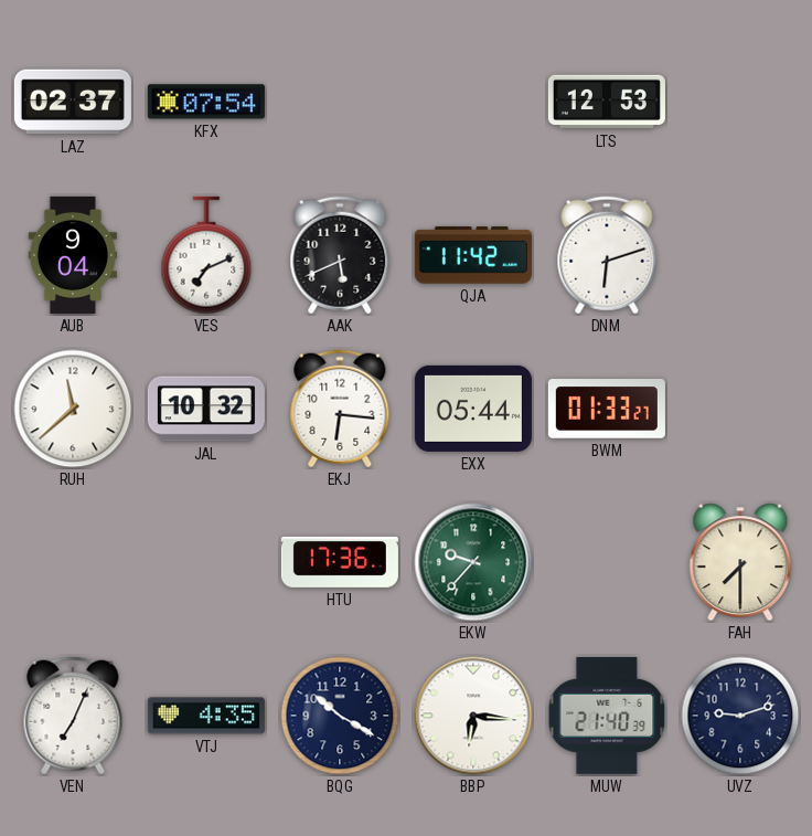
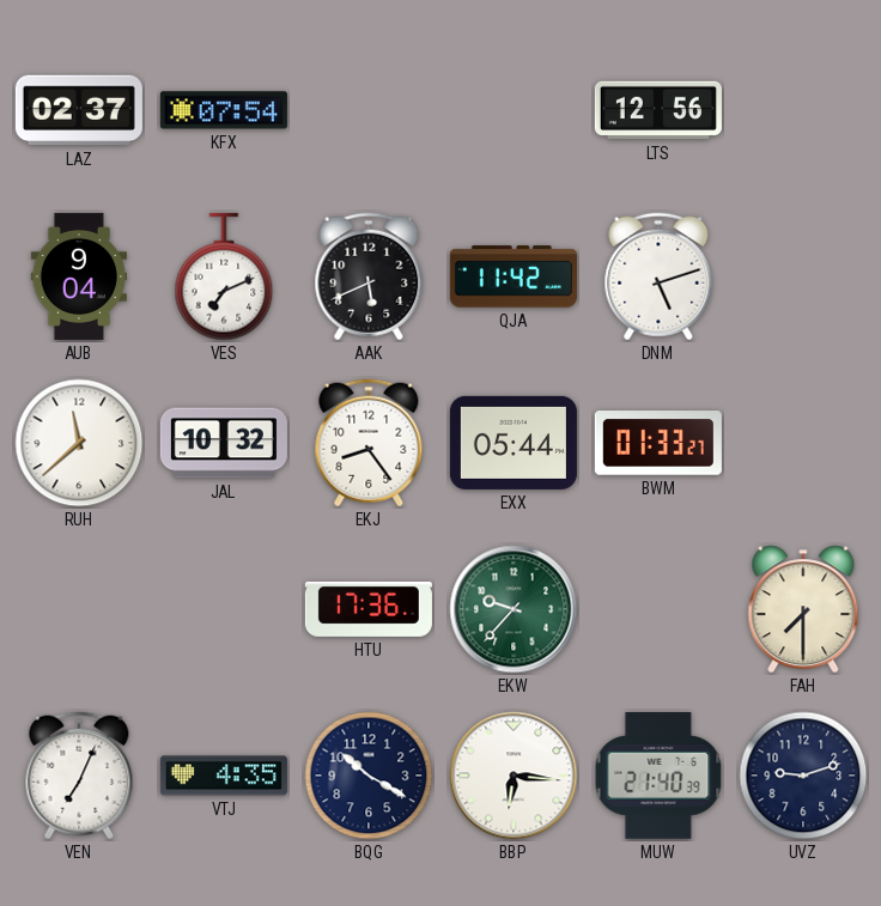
LTS: 12:53 -> 12:56 (658, 110)
DNM: 6:12 -> 5:12 (658, 276)
EKJ: 6:16 -> 8:24 (369, 443)
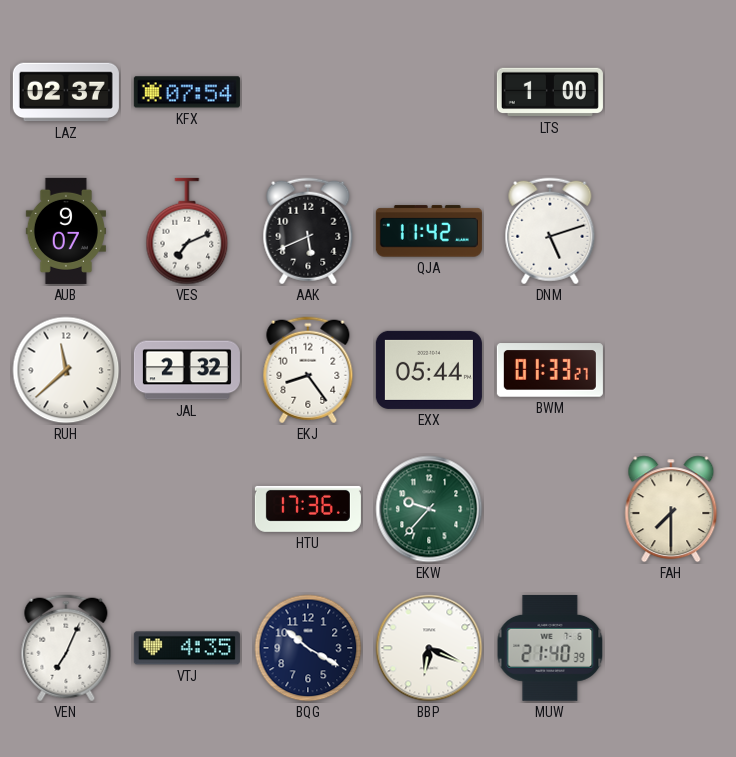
LTS: 12:56 -> 1:00 (550, 92)
AUB: 9:04 -> 9:07 (66, 231)
JAL: 10:32 -> 2:32 (187, 370)
BBP: 6:16 -> 6:19 (429, 648)
UVZ: 9:12 -> none (803, 776)
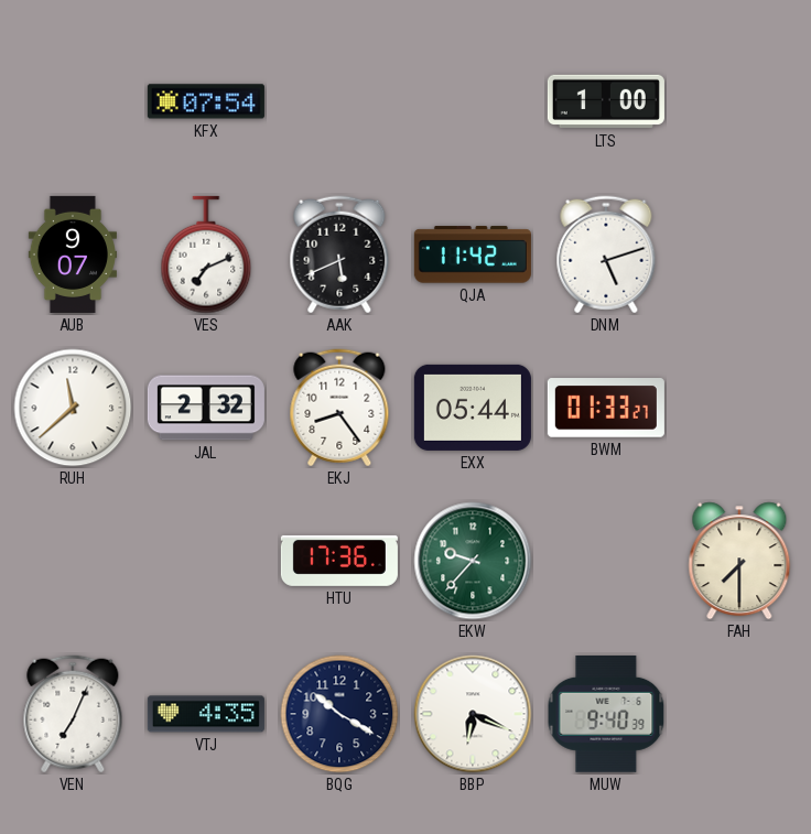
LAZ: 02:37 -> none (66, 92)
MUW: 21:40 -> 9:40 (606, 714)
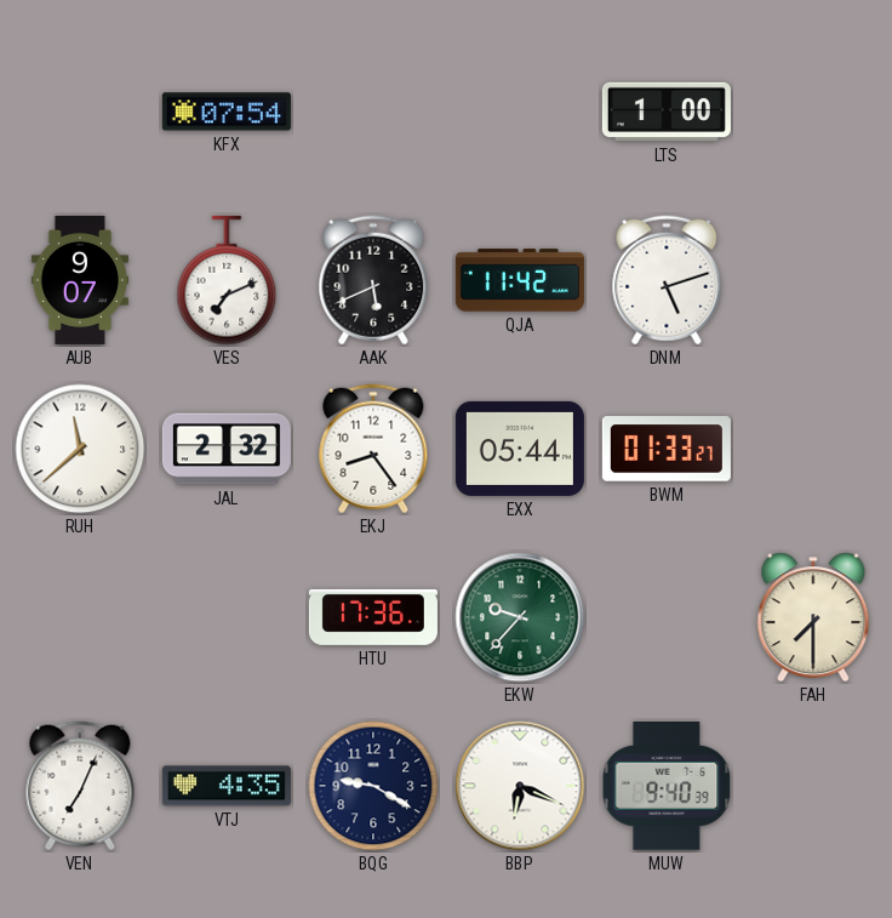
BQG: 10:20 -> 9:20 (373, 786)
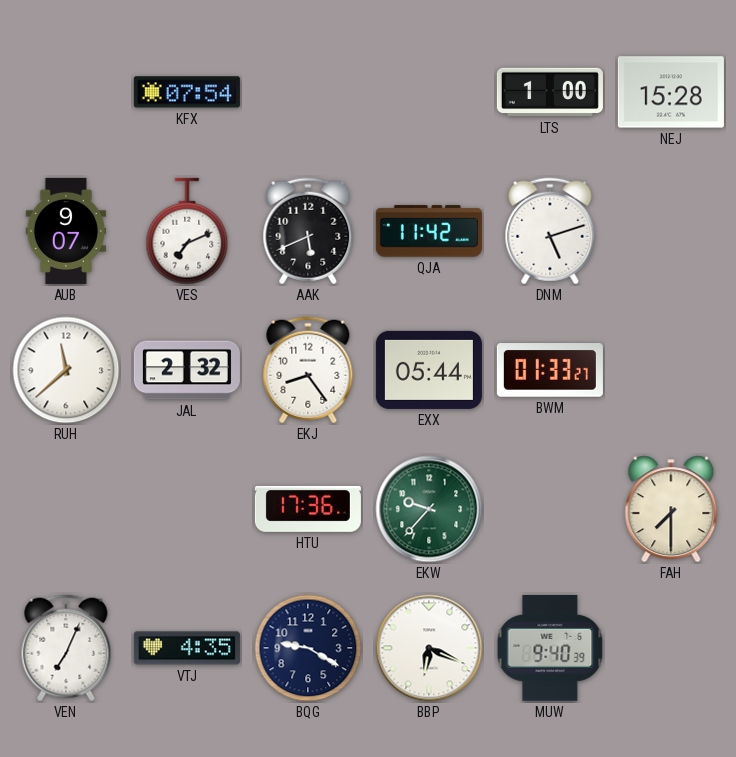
NEJ: none -> 15:28 (671, 92)
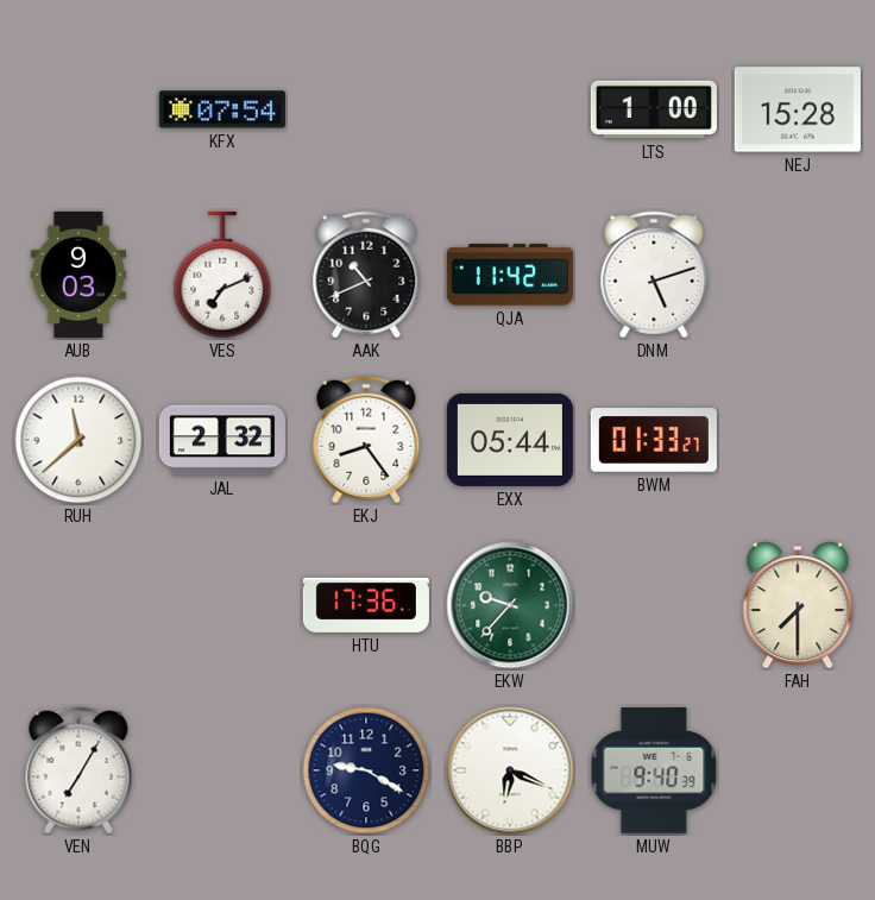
AUB: 9:07 -> 9:03 (78, 275)
AAK: 5:41 -> 10:41 (366, 275)
VEN: 7:04 -> 7:05 (78, 770)
VTJ: 4:35 -> none (187, 648)
